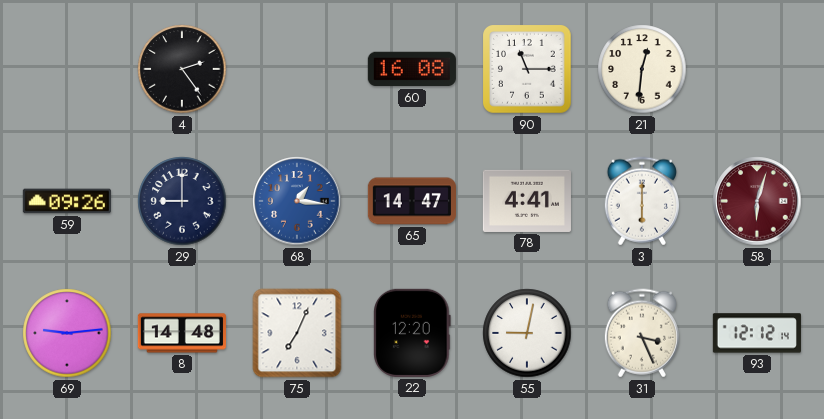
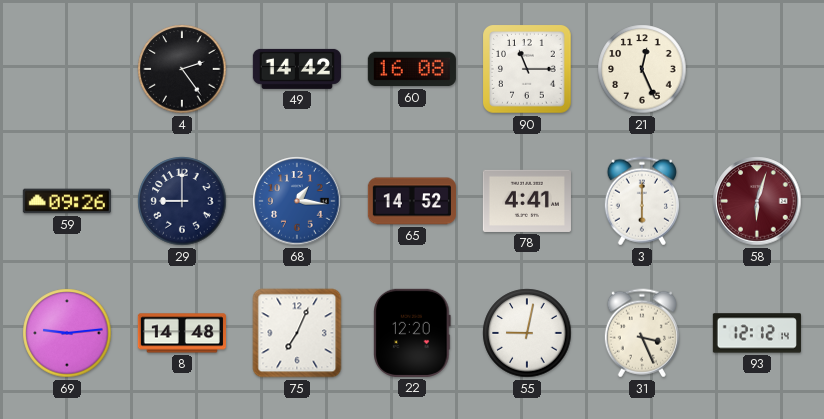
49: none -> 14:42 (297, 69)
21: 12:31 -> 12:26 (642, 69)
65: 14:47 -> 14:52 (412, 201)
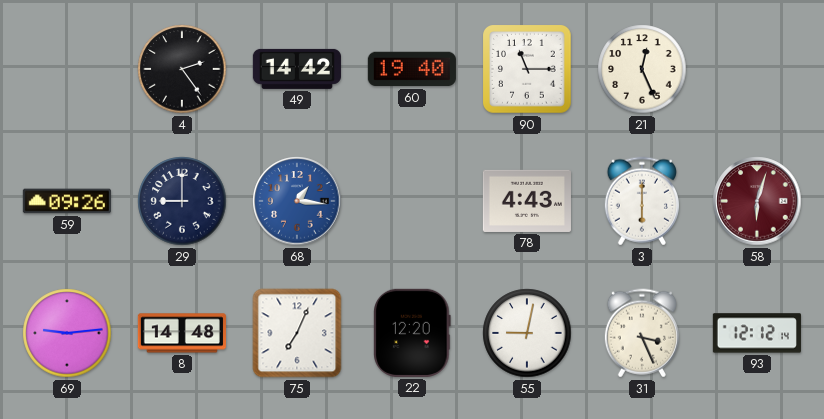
60: 16:08 -> 19:40 (412, 69)
65: 14:52 -> none (412, 201)
78: 4:41 -> 4:43 (527, 201)
